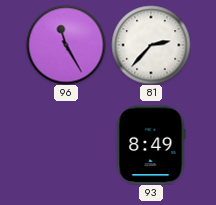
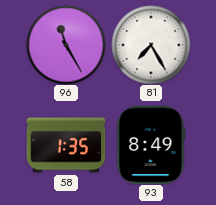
81: 2:37 -> 7:25 (151, 45)
58: none -> 1:35 (66, 145)
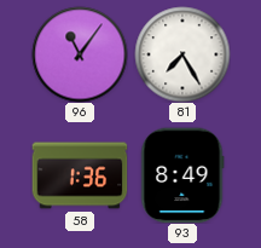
96: 11:25 -> 11:06 (80, 54)
58: 1:35 -> 1:36 (80, 175)
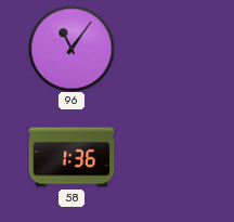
81: 7:25 -> none (182, 54)
93: 8:49 -> none (182, 175)
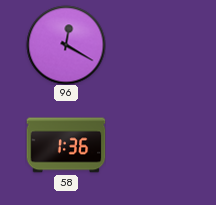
96: 11:06 -> 12:20 (66, 45)
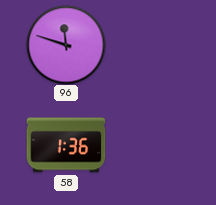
96: 12:20 -> 11:48 (66, 45)
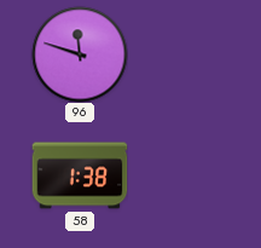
58: 1:36 -> 1:38 (80, 175)
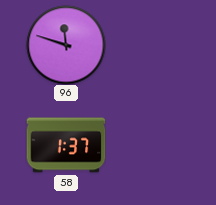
58: 1:38 -> 1:37 (66, 145)
